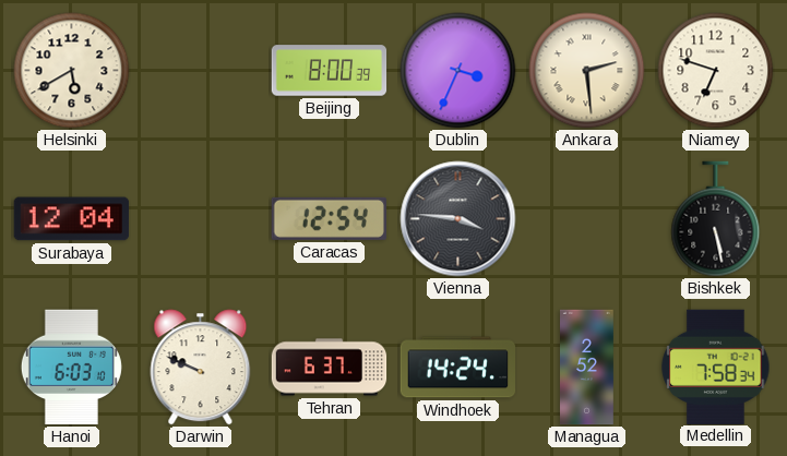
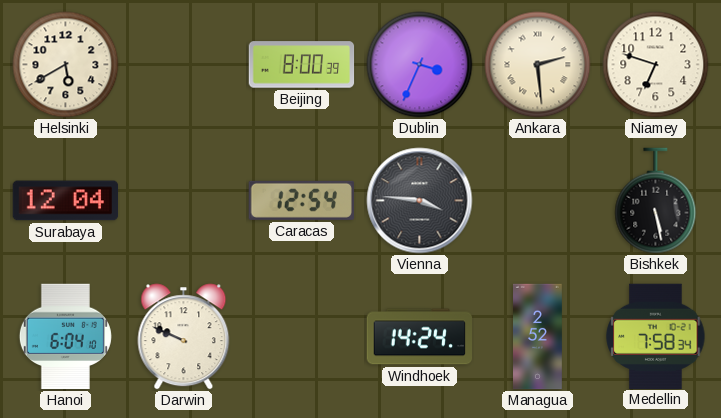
Hanoi: 6:03 -> 6:04 (65, 337)
Tehran: 6:37 -> none (330, 368)
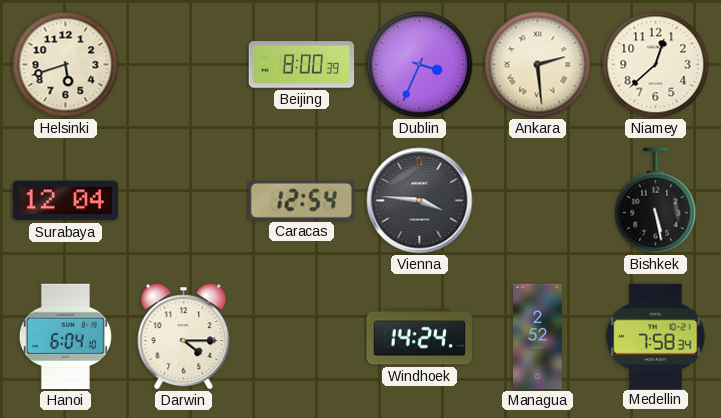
Helsinki: 5:40 -> 5:42 (66, 65)
Niamey: 6:48 -> 12:38 (656, 65)
Darwin: 9:49 -> 4:15 (184, 337)
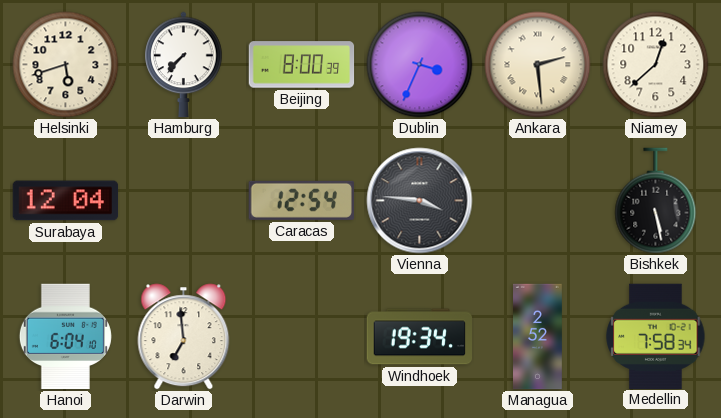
Hamburg: none -> 7:37 (184, 65)
Darwin: 4:15 -> 6:59 (184, 337)
Windhoek: 14:24 -> 19:34 (420, 337)
